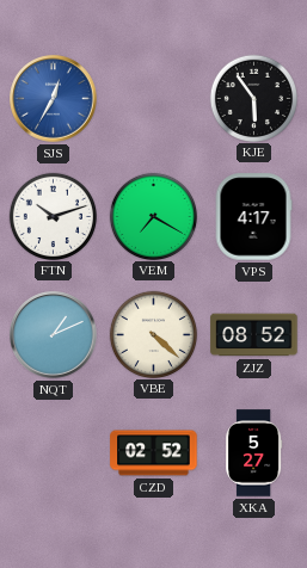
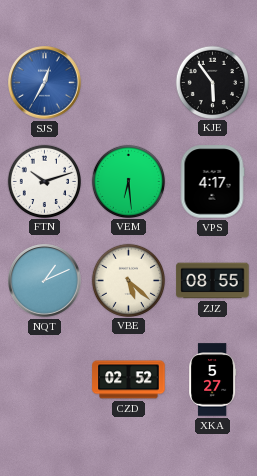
VEM: 7:20 -> 6:29 (128, 181)
VBE: 4:22 -> 5:22 (128, 280)
ZJZ: 08:52 -> 08:55 (213, 281)
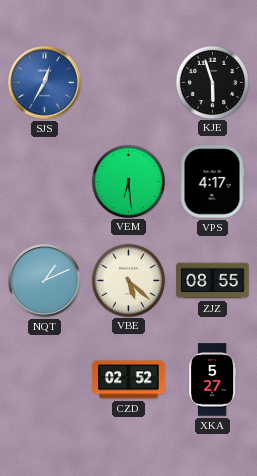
KJE: 5:54 -> 5:57 (212, 82)
FTN: 10:12 -> none (44, 181)
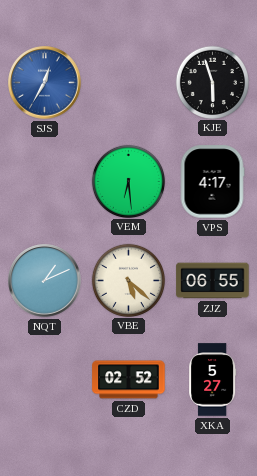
ZJZ: 08:55 -> 06:55 (213, 281)
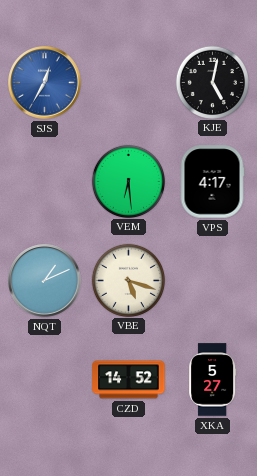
KJE: 5:57 -> 5:02 (212, 82)
VBE: 5:22 -> 5:18 (128, 280)
ZJZ: 06:55 -> none (213, 281)
CZD: 02:52 -> 14:52 (129, 380)
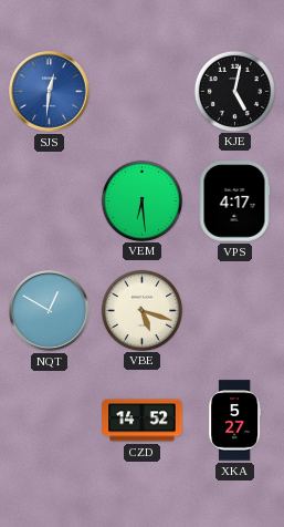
SJS: 12:35 -> 12:31 (50, 92)
NQT: 1:11 -> 12:50 (50, 311)
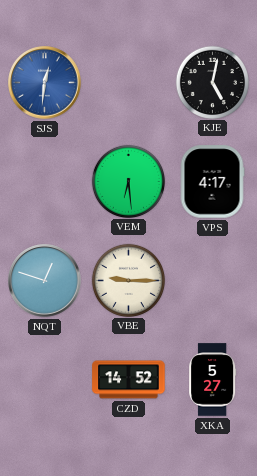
NQT: 12:50 -> 12:48 (45, 281)
VBE: 5:18 -> 9:15 (128, 280)
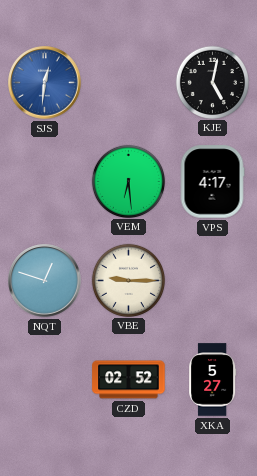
CZD: 14:52 -> 02:52 (129, 380)
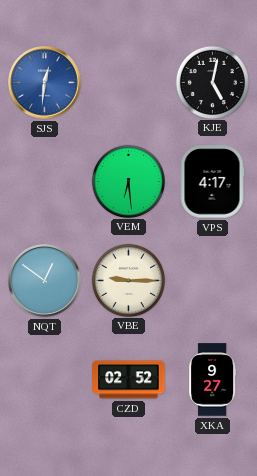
NQT: 12:48 -> 12:51 (45, 281)
XKA: 5:27 -> 9:27 (213, 380)
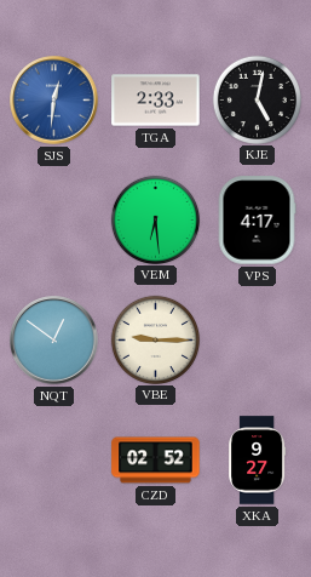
TGA: none -> 2:33 (156, 101)
